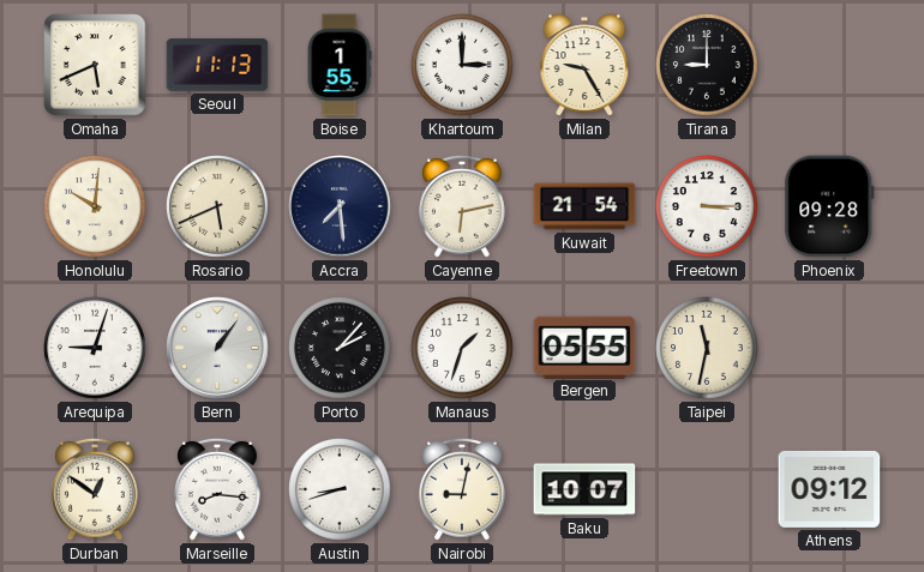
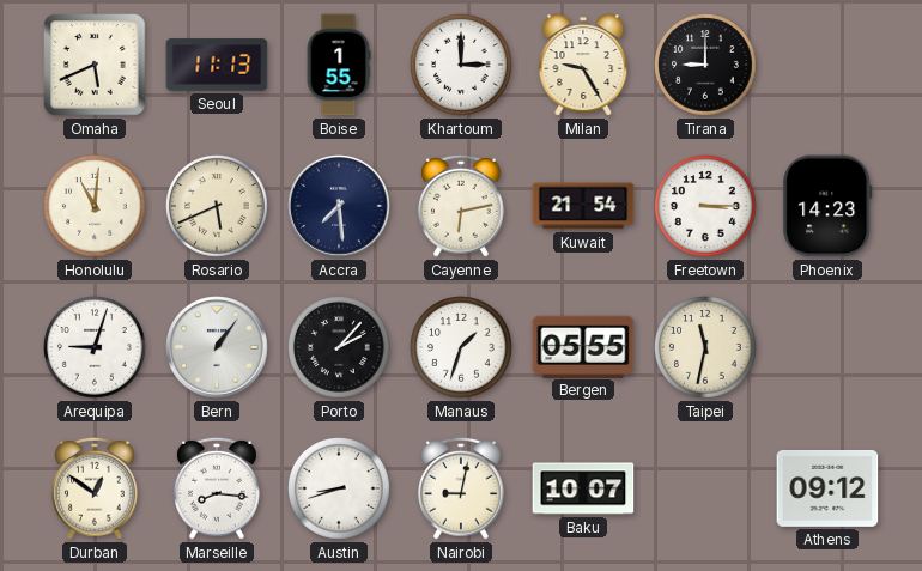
Honolulu: 10:01 -> 11:01 (95, 206)
Phoenix: 09:28 -> 14:23 (827, 206)
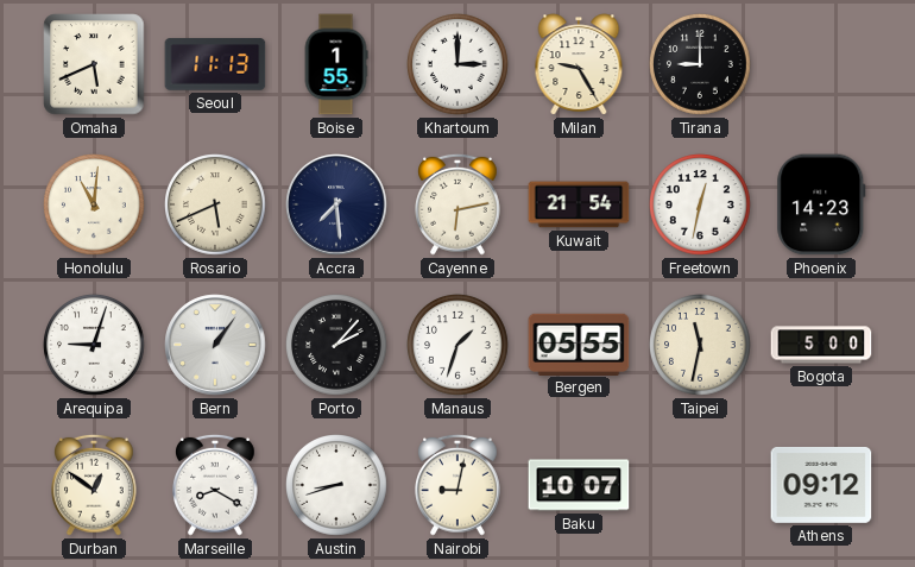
Freetown: 3:15 -> 12:32 (700, 204)
Bogota: none -> 5:00 (821, 345)
Marseille: 8:16 -> 8:20 (216, 485)
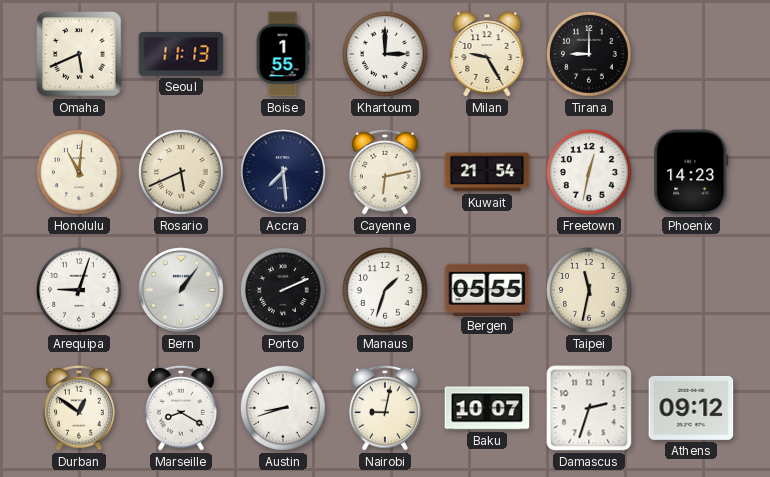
Porto: 2:07 -> 2:11 (283, 290)
Bogota: 5:00 -> none (821, 345)
Damascus: none -> 2:33 (589, 408)
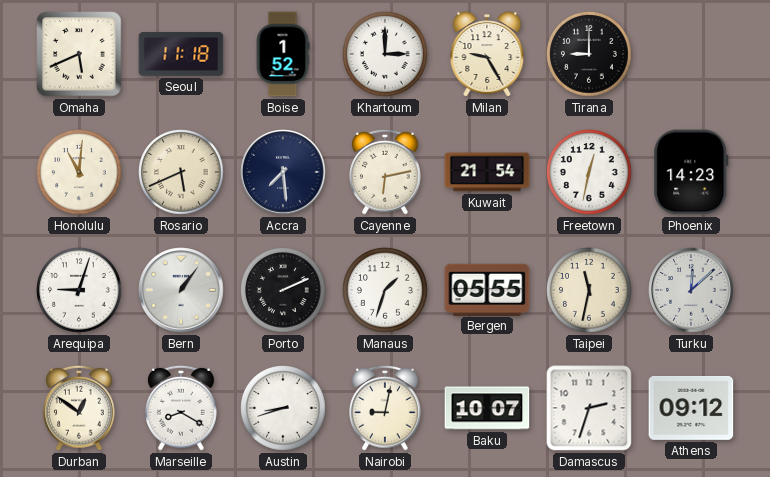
Seoul: 11:13 -> 11:18 (181, 54)
Boise: 1:55 -> 1:52 (283, 54)
Turku: none -> 12:08 (691, 290)
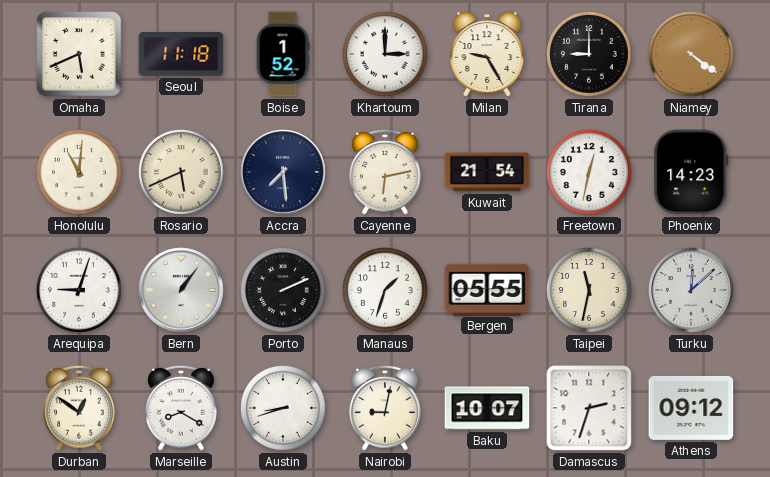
Niamey: none -> 4:21 (691, 54)
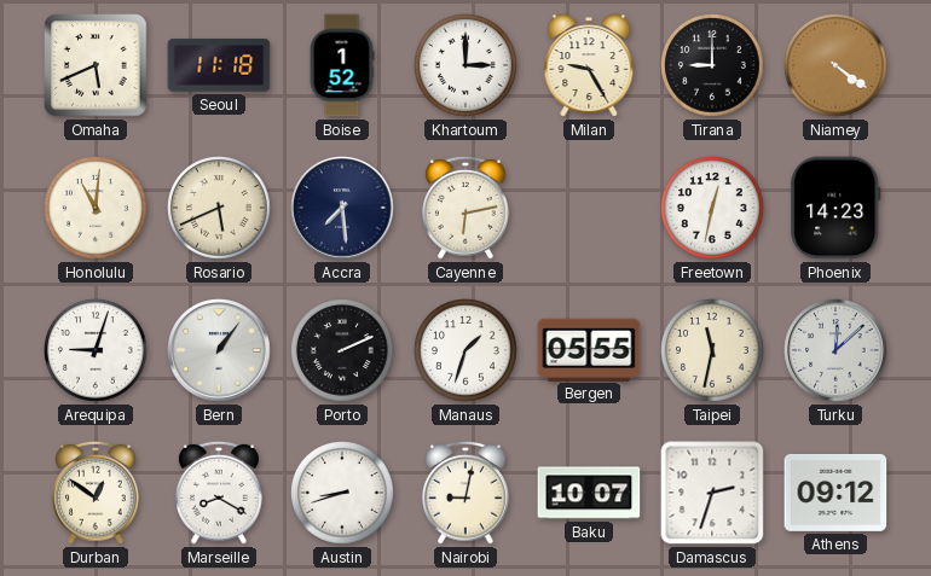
Kuwait: 21:54 -> none (487, 172)
